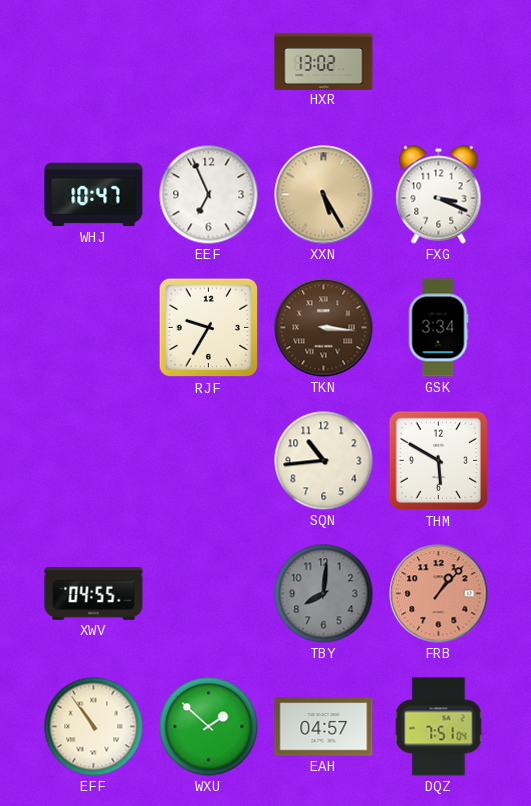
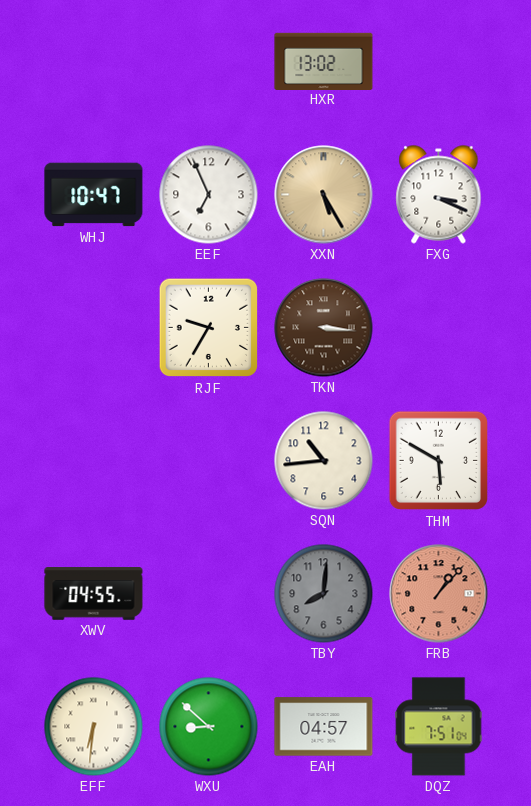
GSK: 3:34 -> none (438, 328)
EFF: 10:54 -> 6:31 (94, 727)
WXU: 1:52 -> 8:52 (209, 727)
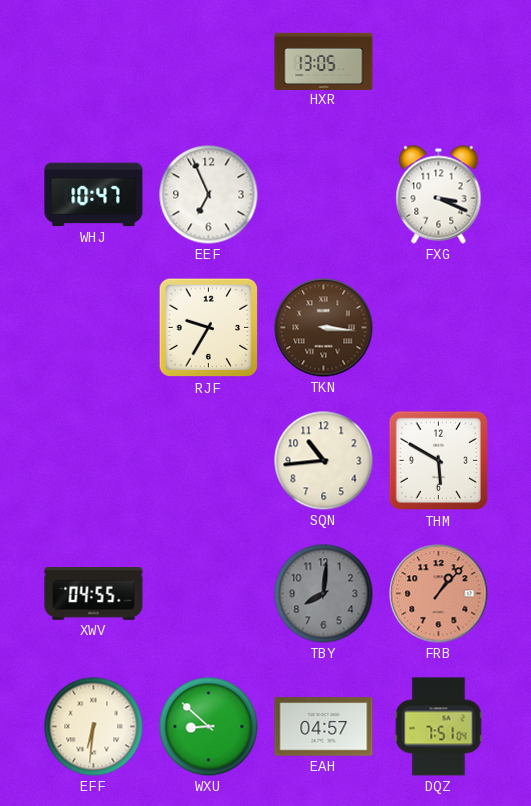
HXR: 13:02 -> 13:05 (324, 61)
XXN: 5:25 -> none (324, 195)
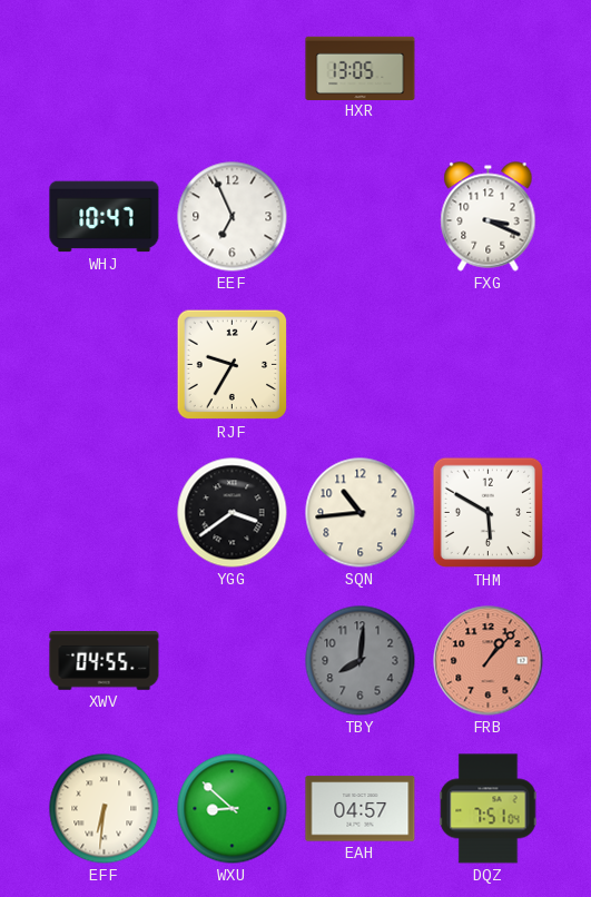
TKN: 3:16 -> none (324, 328)
YGG: none -> 3:39 (233, 513)
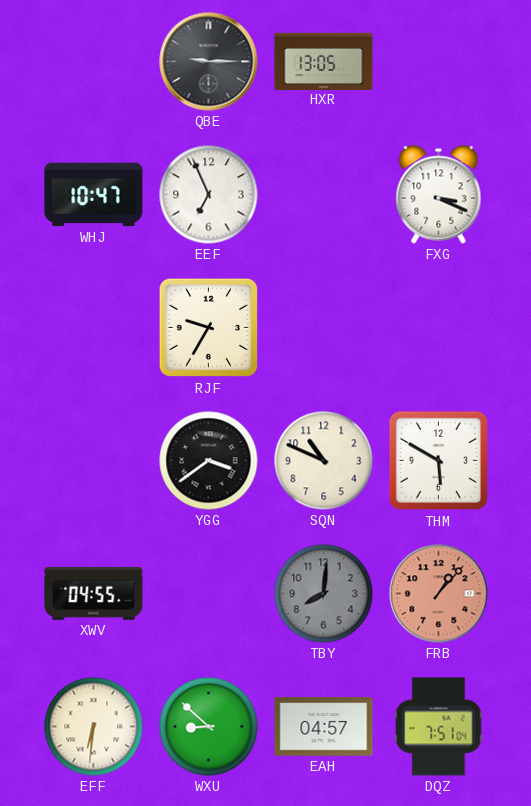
QBE: none -> 9:15 (209, 62)
SQN: 10:44 -> 10:49 (324, 461)
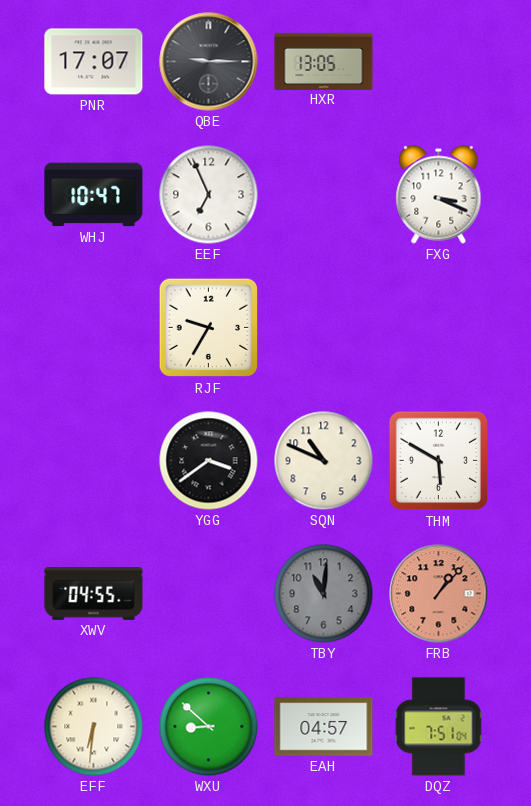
PNR: none -> 17:07 (94, 62)
TBY: 8:01 -> 11:01 (324, 594)
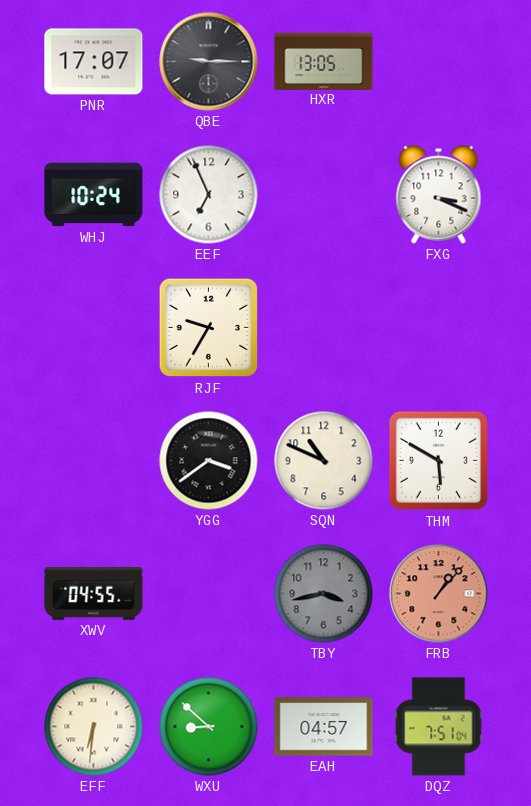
WHJ: 10:47 -> 10:24 (94, 195)
TBY: 11:01 -> 3:43 (324, 594)
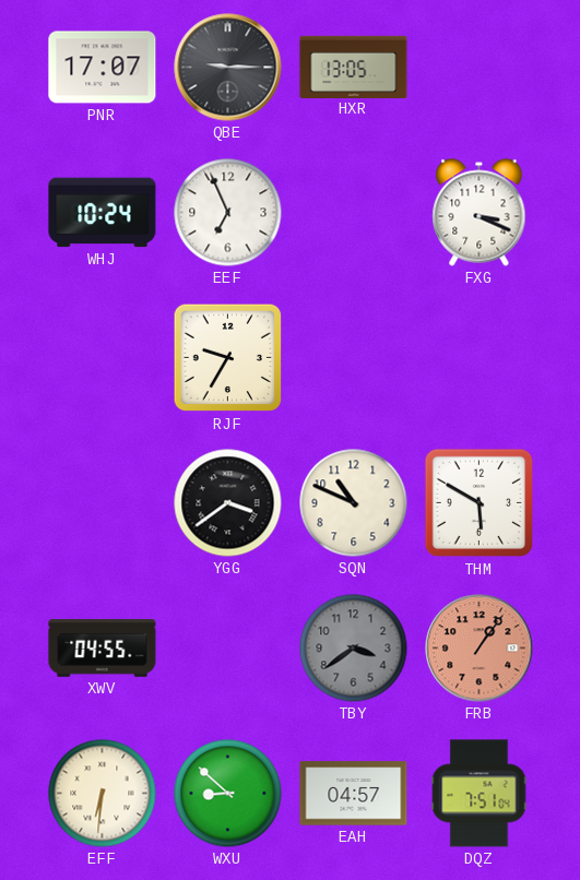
TBY: 3:43 -> 3:39 (354, 649)
FRB: 1:07 -> 1:06 (480, 649)
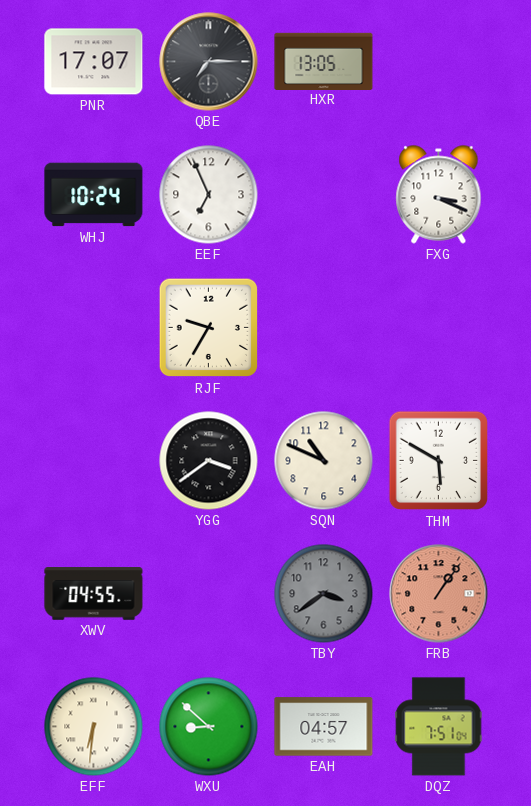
QBE: 9:15 -> 7:15 (209, 62)
